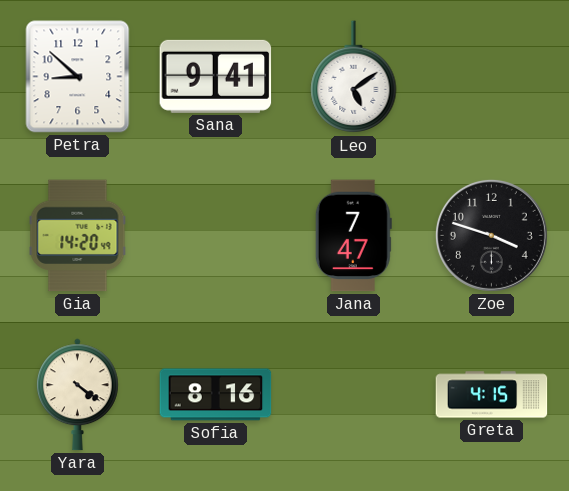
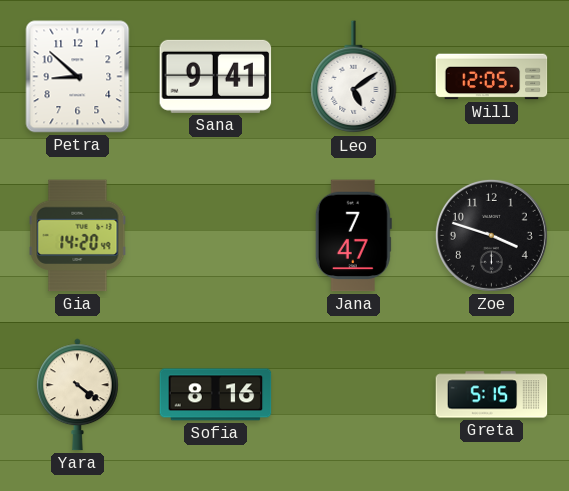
Will: none -> 12:05 (492, 77)
Greta: 4:15 -> 5:15 (492, 395)
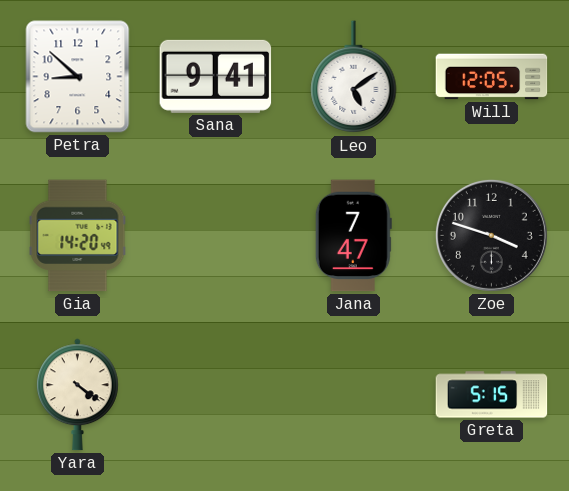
Sofia: 8:16 -> none (216, 395)
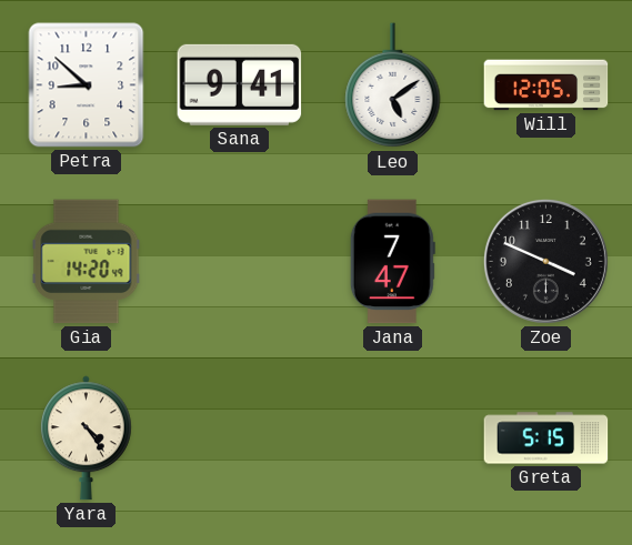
Zoe: 3:48 -> 3:49 (545, 261)
Yara: 4:21 -> 4:24 (86, 438)
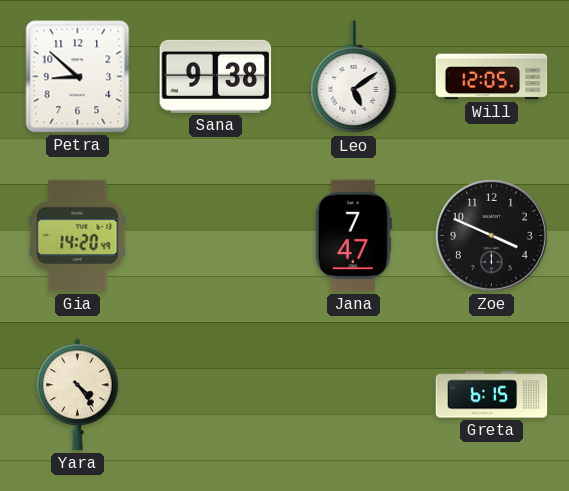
Sana: 9:41 -> 9:38 (216, 76)
Greta: 5:15 -> 6:15 (492, 395)
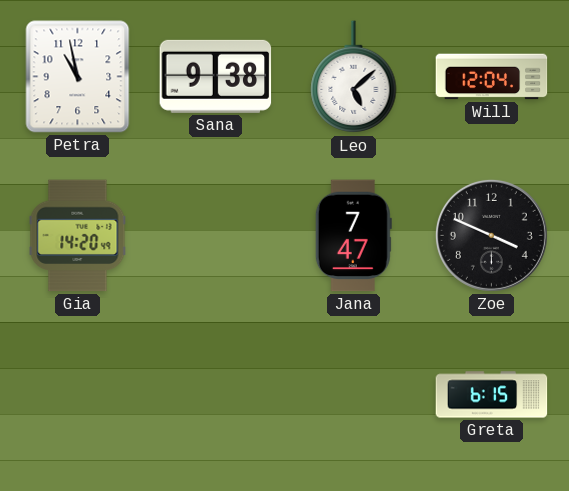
Petra: 8:52 -> 10:58 (78, 77)
Leo: 5:09 -> 5:08 (354, 77)
Will: 12:05 -> 12:04 (492, 77)
Yara: 4:24 -> none (77, 395)
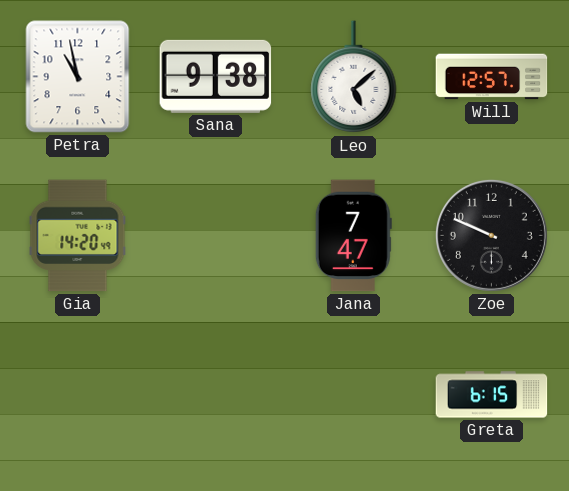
Will: 12:04 -> 12:57 (492, 77)
Zoe: 3:49 -> 9:49 (491, 235)
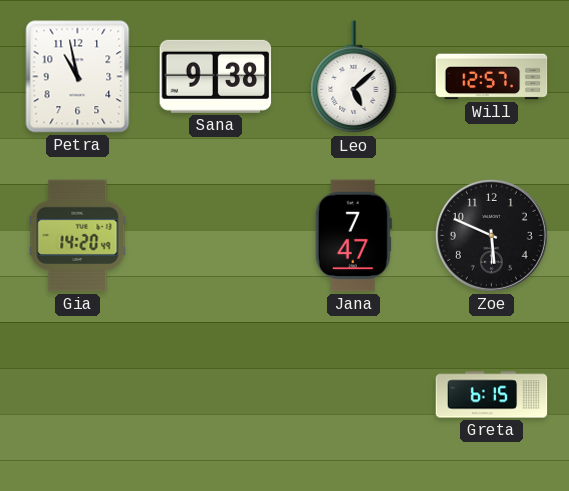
Zoe: 9:49 -> 5:49 (491, 235)
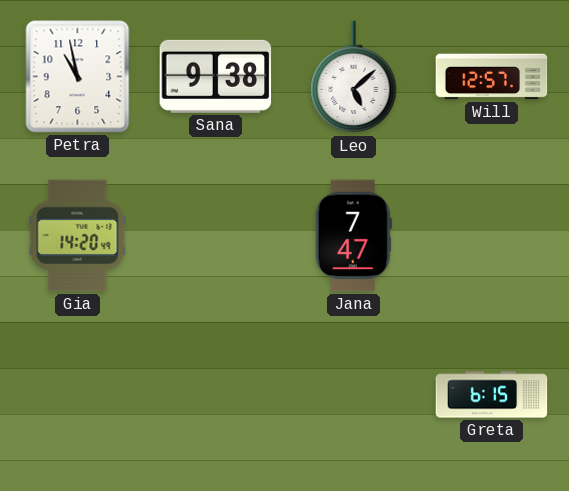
Zoe: 5:49 -> none (491, 235)
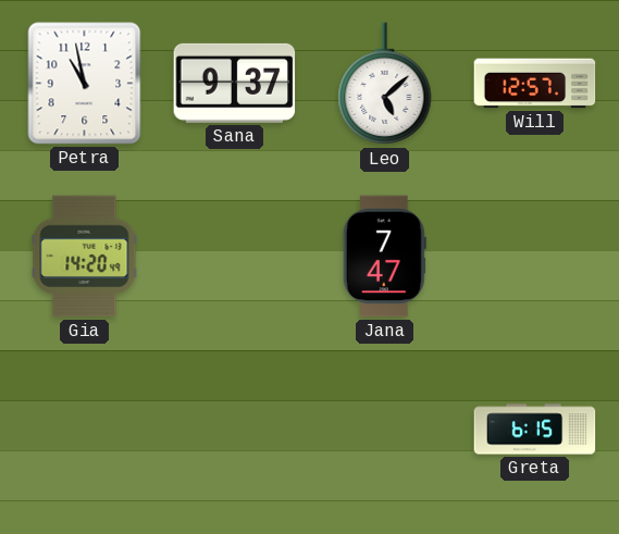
Sana: 9:38 -> 9:37 (235, 83)
